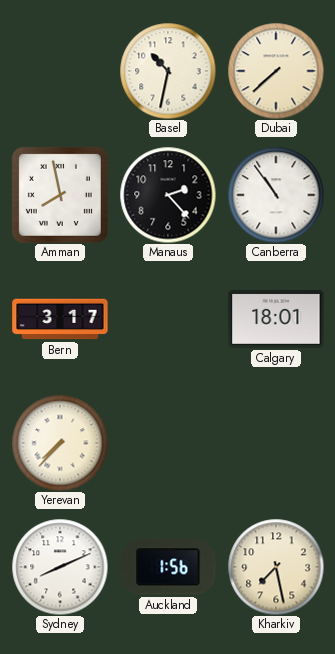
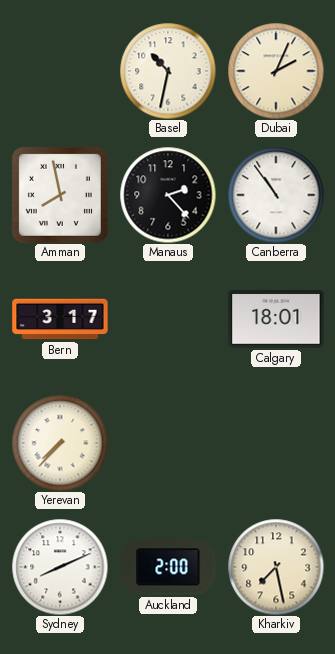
Dubai: 7:38 -> 2:04 (276, 71)
Auckland: 1:56 -> 2:00 (168, 567)
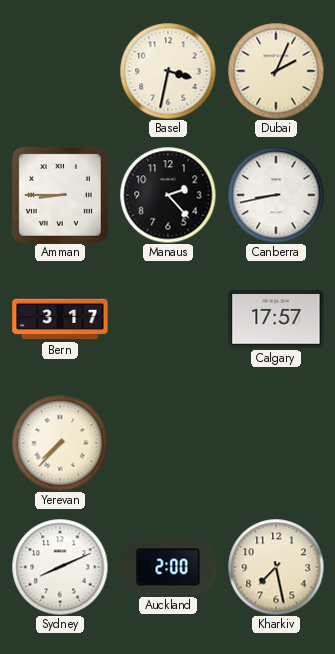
Basel: 10:32 -> 3:32 (168, 71)
Amman: 7:58 -> 8:45 (60, 195)
Canberra: 10:54 -> 8:43 (276, 195)
Calgary: 18:01 -> 17:57 (276, 319)
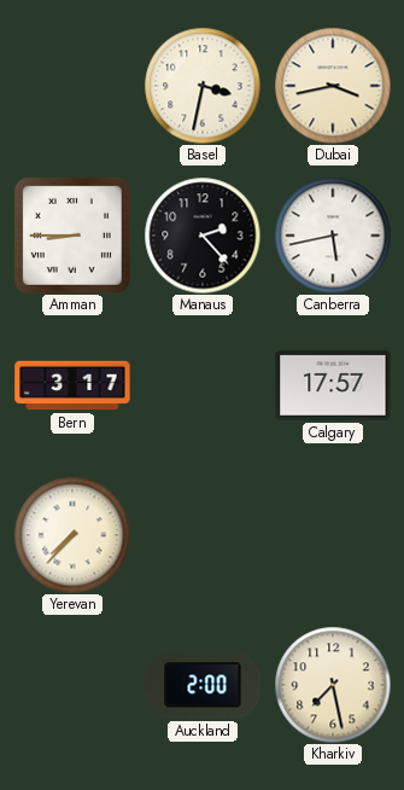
Dubai: 2:04 -> 3:43 (333, 86)
Canberra: 8:43 -> 5:43 (333, 236)
Sydney: 8:11 -> none (60, 567)
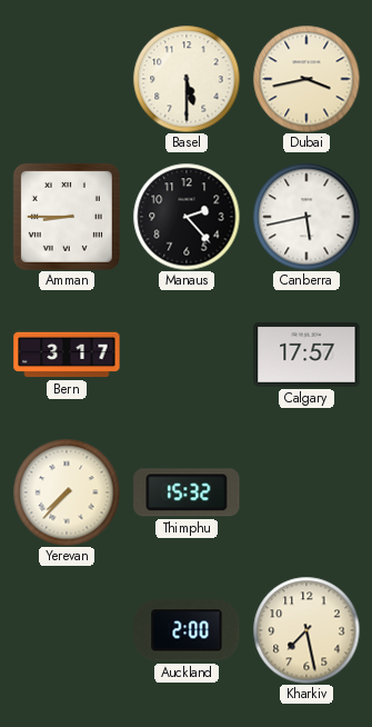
Basel: 3:32 -> 5:30 (187, 79)
Thimphu: none -> 15:32 (187, 492)
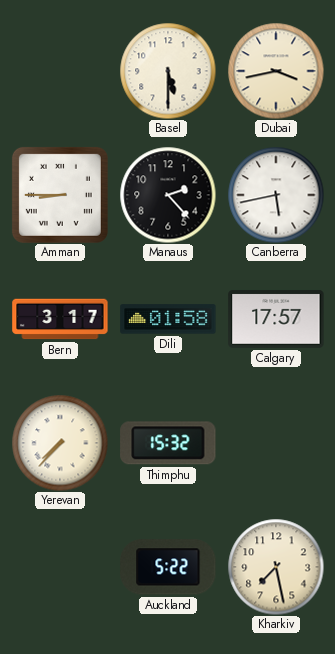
Dili: none -> 01:58 (168, 319)
Auckland: 2:00 -> 5:22 (168, 567)
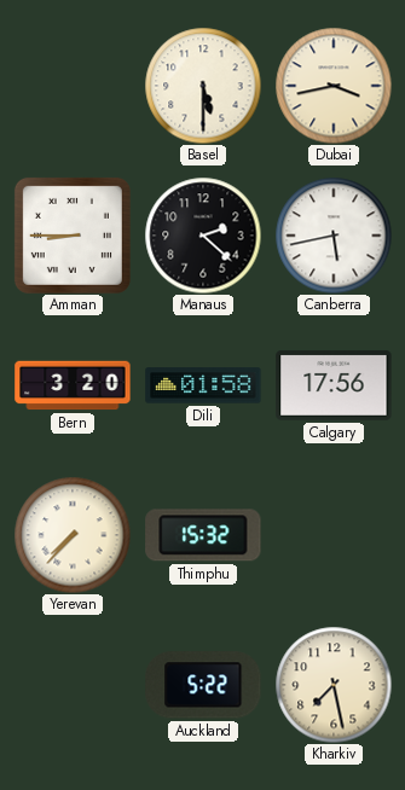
Manaus: 2:23 -> 2:22 (203, 236)
Bern: 3:17 -> 3:20 (73, 385)
Calgary: 17:57 -> 17:56 (334, 385)
